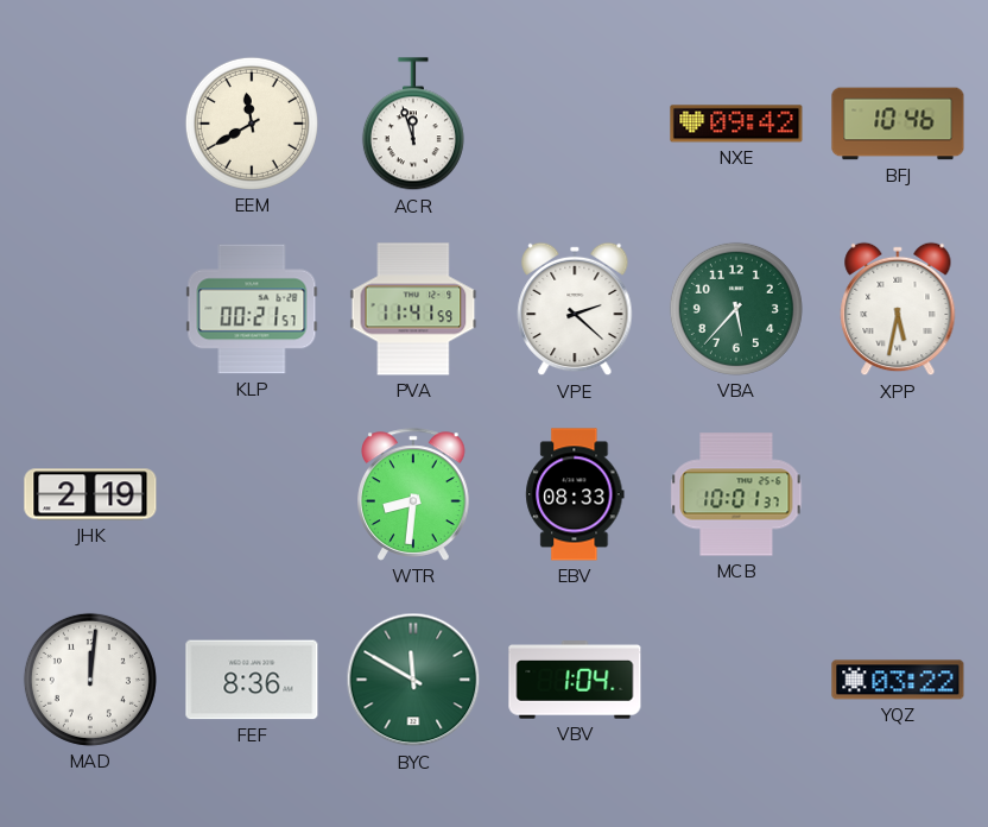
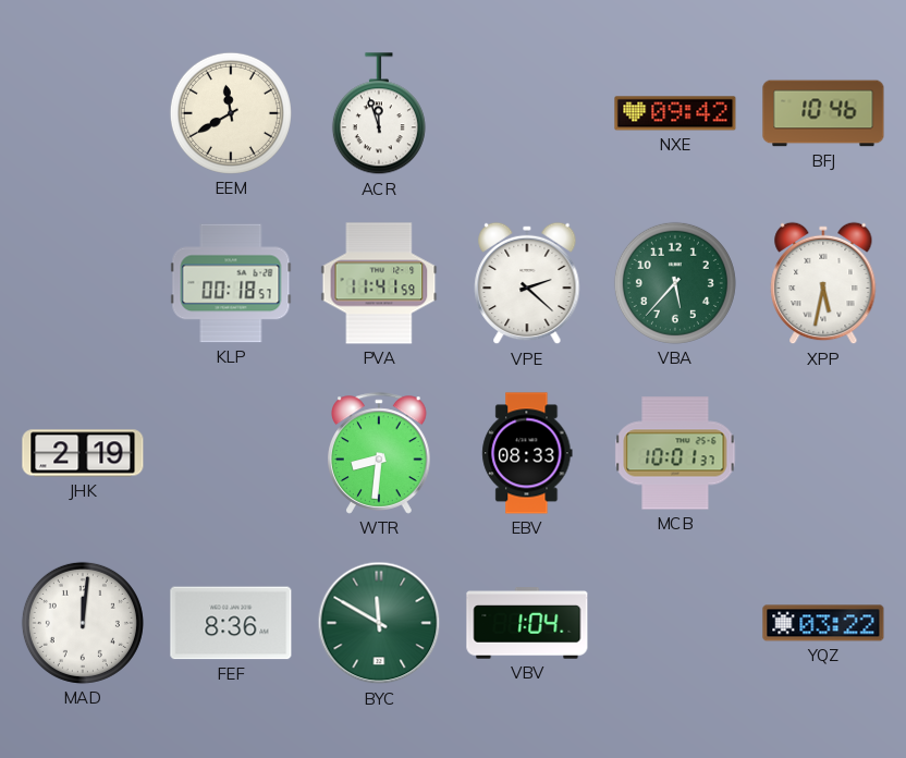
KLP: 00:21 -> 00:18 (231, 283)
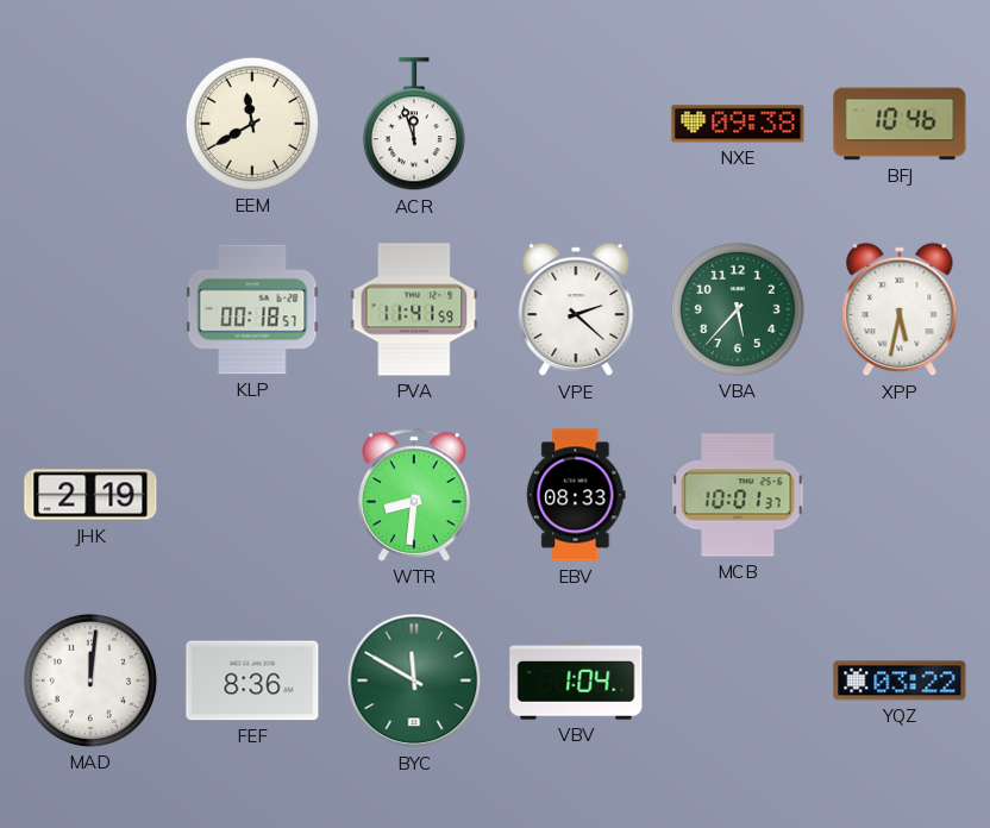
NXE: 09:42 -> 09:38 (738, 124)
